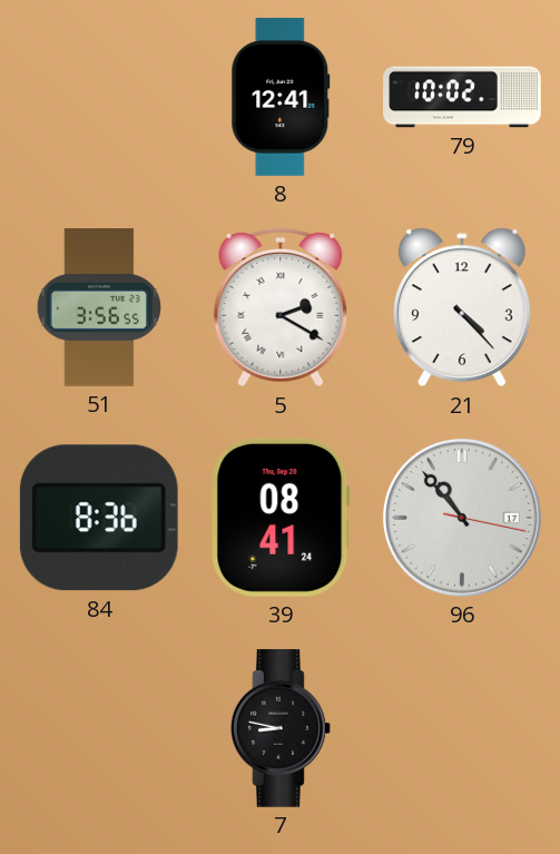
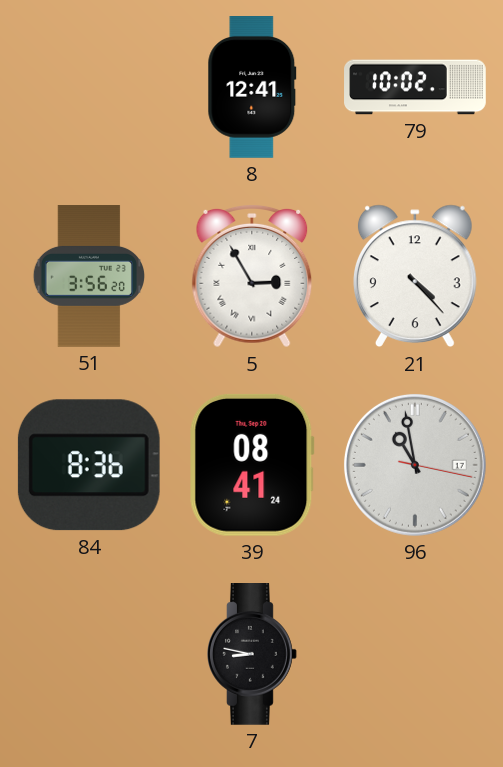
51: 3:56:55 -> 3:56:20 (88, 276)
5: 2:20 -> 2:55 (252, 277)
96: 10:53 -> 10:58 (415, 465)
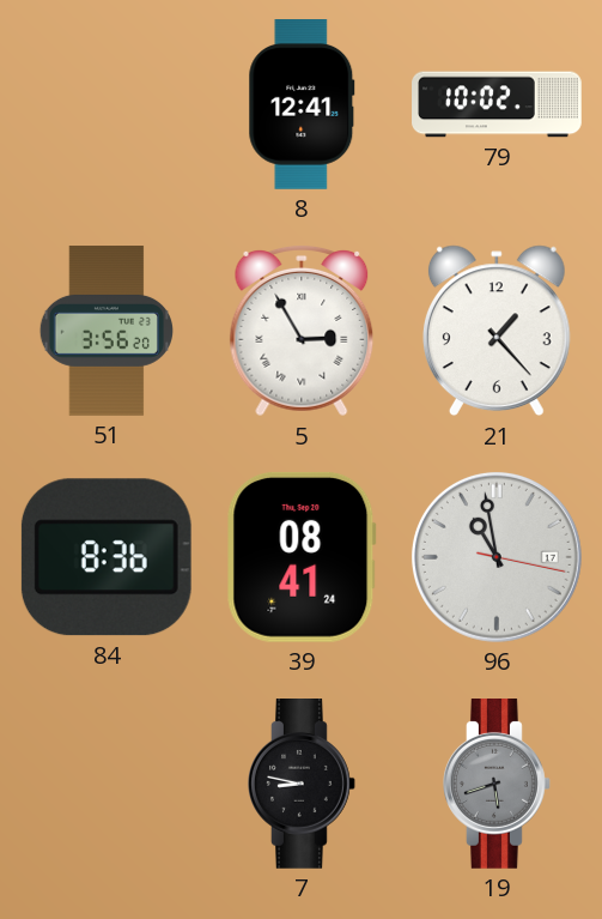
21: 4:23 -> 1:23 (497, 331)
19: none -> 5:42 (498, 785)
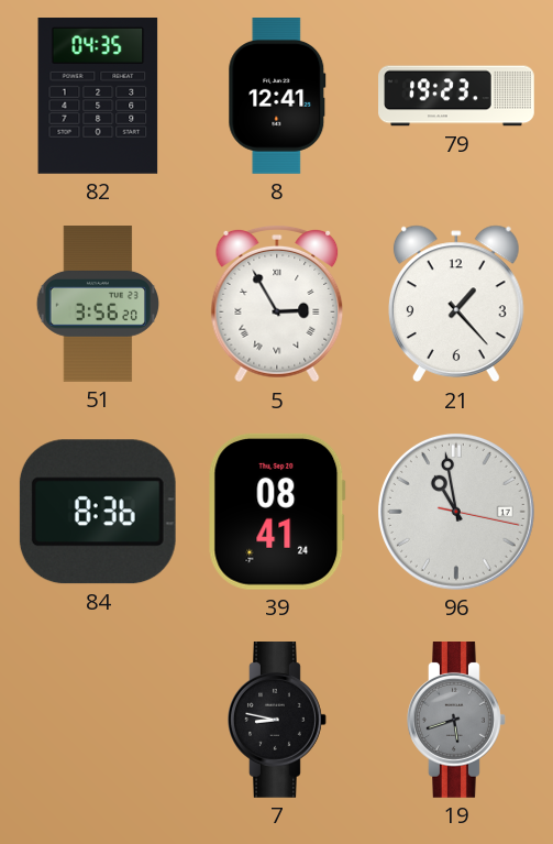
82: none -> 04:35 (98, 97)
79: 10:02 -> 19:23 (456, 96)
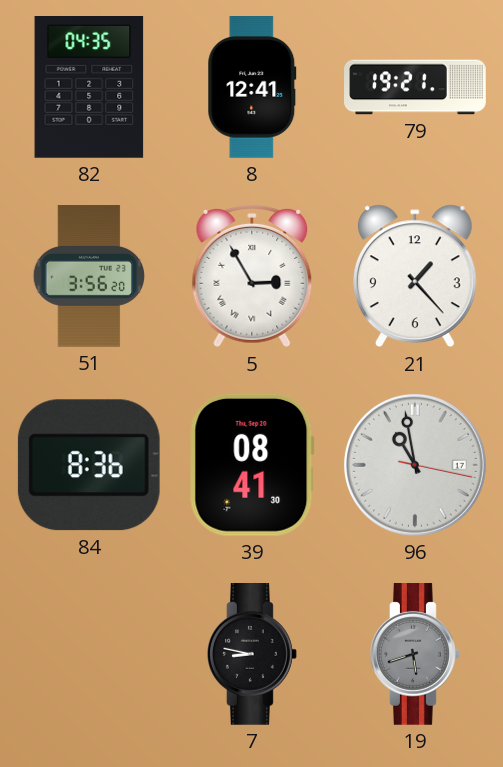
79: 19:23 -> 19:21 (415, 87)
39: 08:41:24 -> 08:41:30 (252, 465)
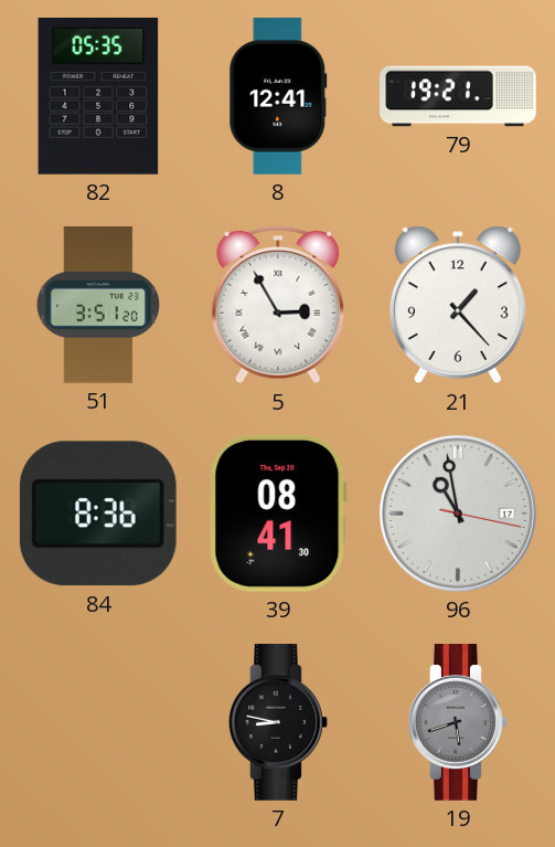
82: 04:35 -> 05:35 (98, 97)
51: 3:56 -> 3:51 (97, 305)
